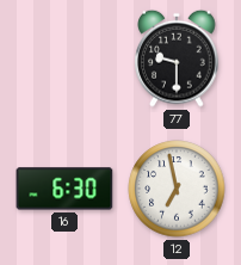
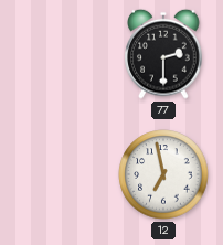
77: 9:30 -> 2:30 (163, 54)
16: 6:30 -> none (64, 189)
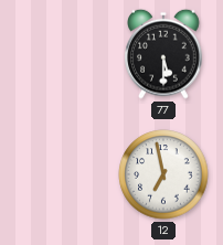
77: 2:30 -> 5:30 (163, 54)
